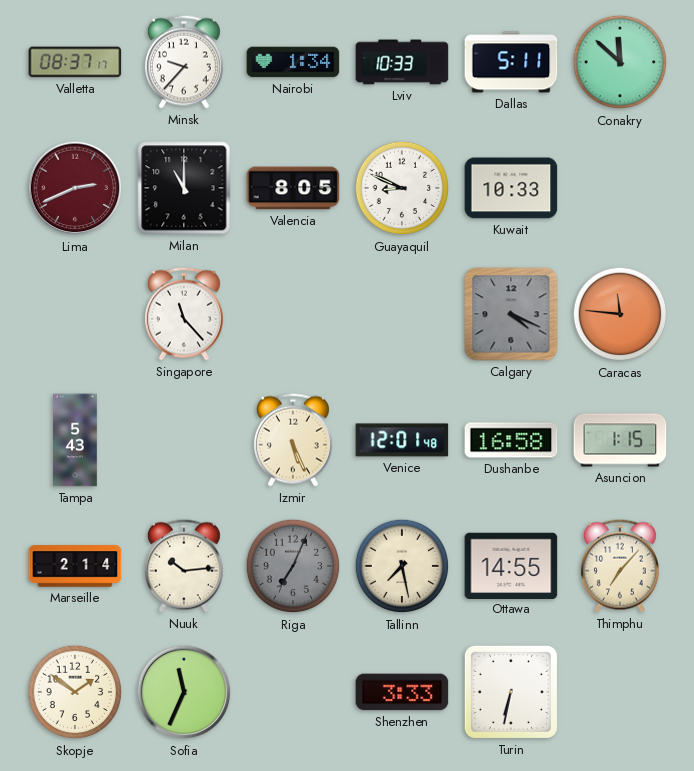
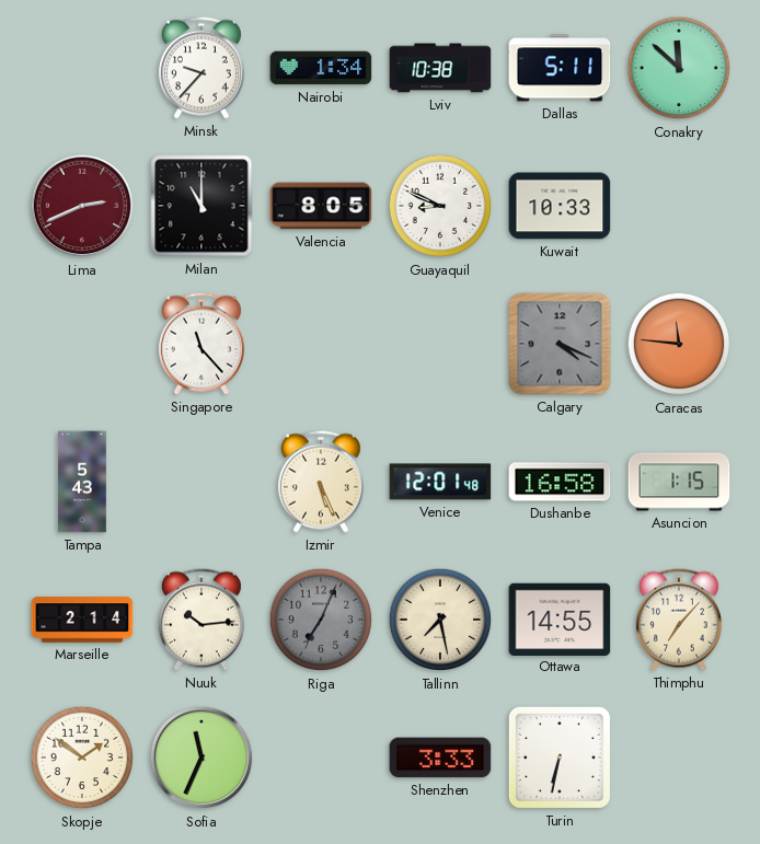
Valletta: 08:37 -> none (75, 62)
Lviv: 10:33 -> 10:38 (440, 68)
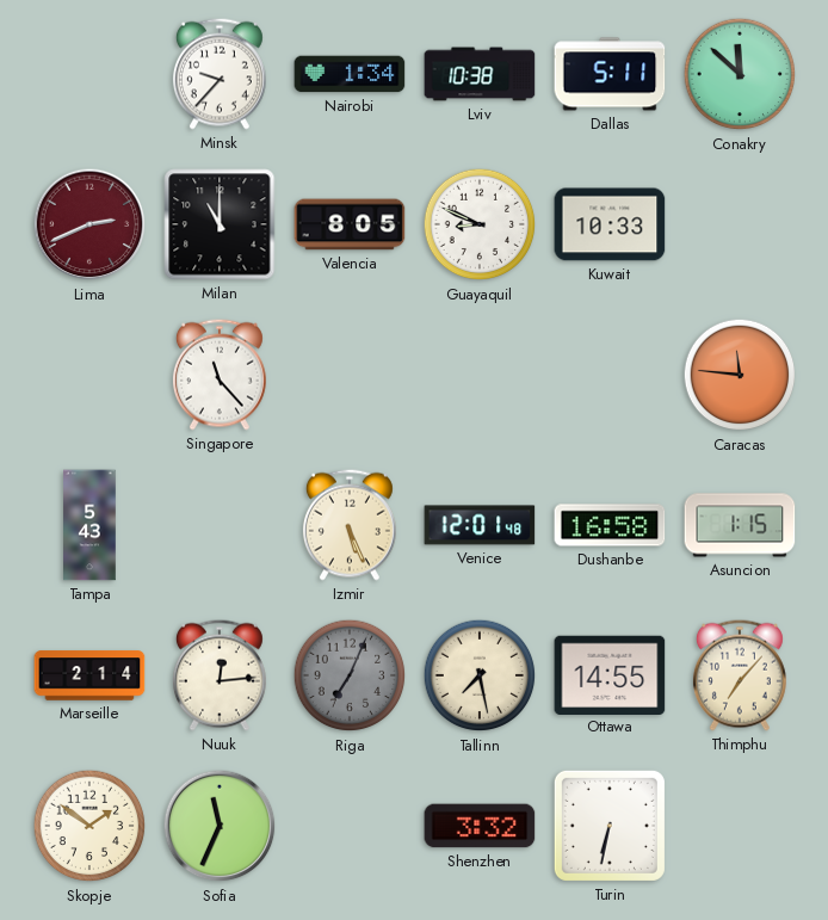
Calgary: 4:19 -> none (560, 344)
Nuuk: 10:14 -> 12:14 (220, 675)
Shenzhen: 3:33 -> 3:32 (480, 826)
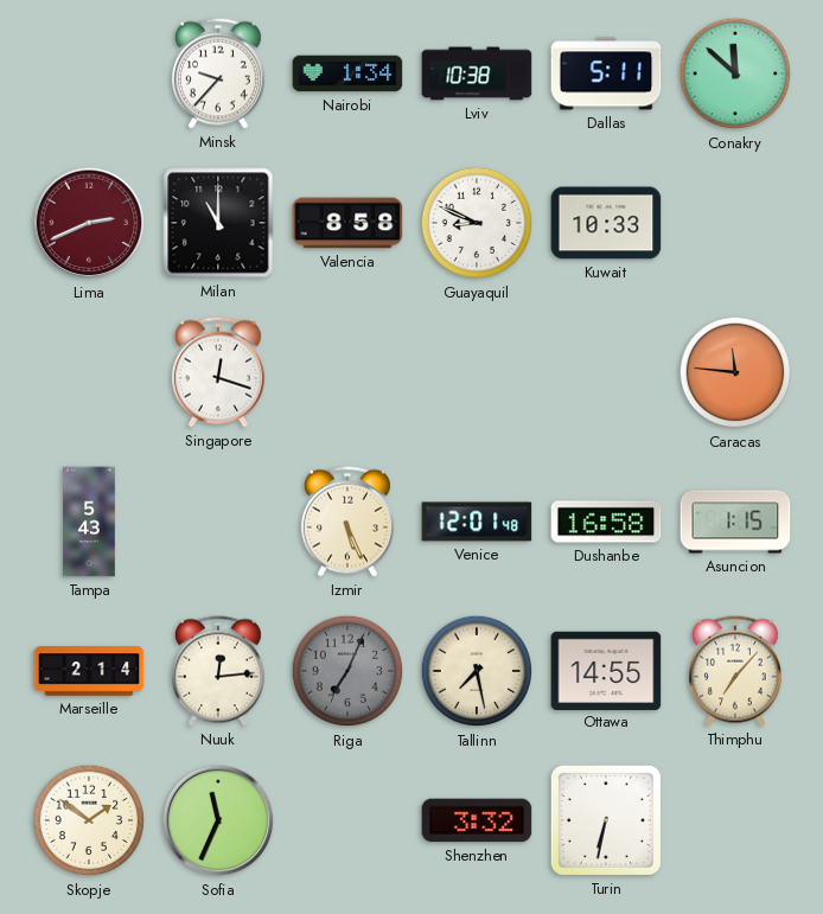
Valencia: 8:05 -> 8:58 (347, 223)
Singapore: 11:23 -> 12:18 (218, 372)
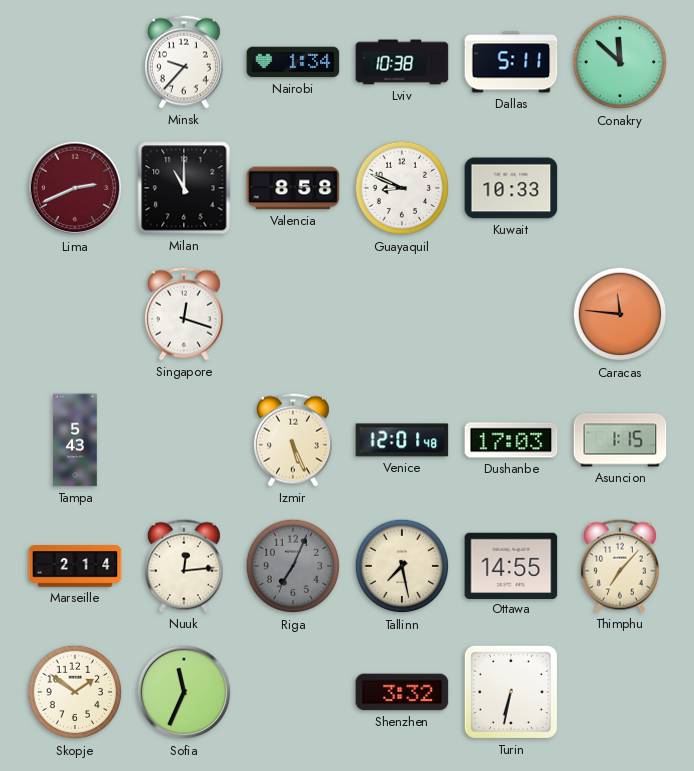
Dushanbe: 16:58 -> 17:03 (511, 440)
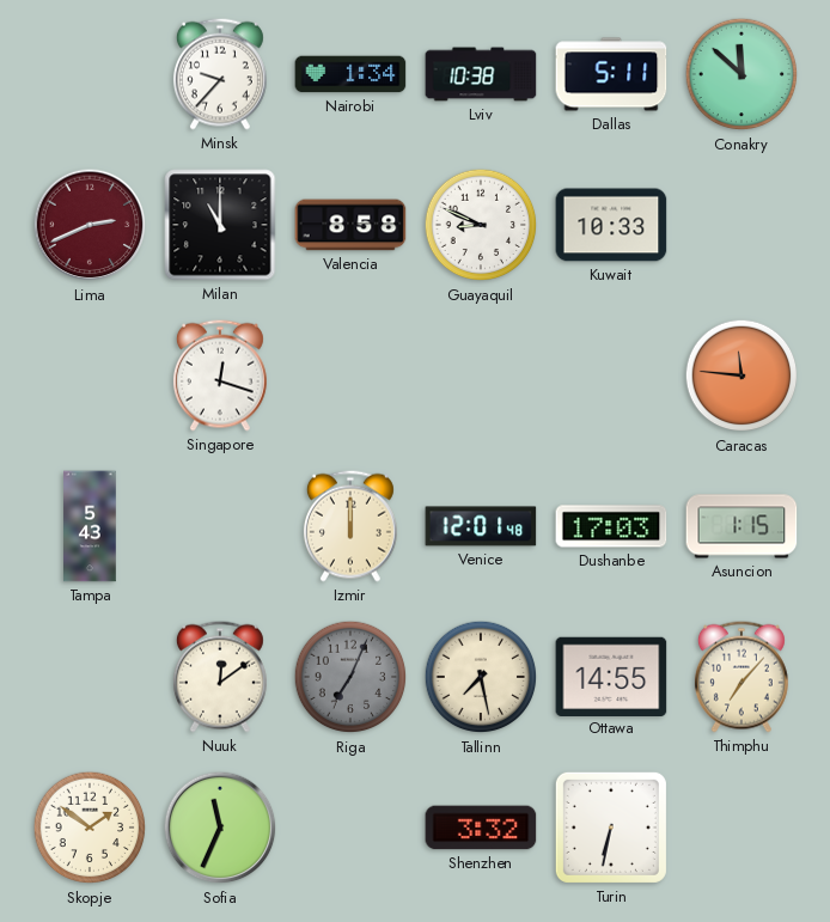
Izmir: 5:26 -> 12:00 (350, 526)
Marseille: 2:14 -> none (75, 566)
Nuuk: 12:14 -> 12:09 (220, 677)
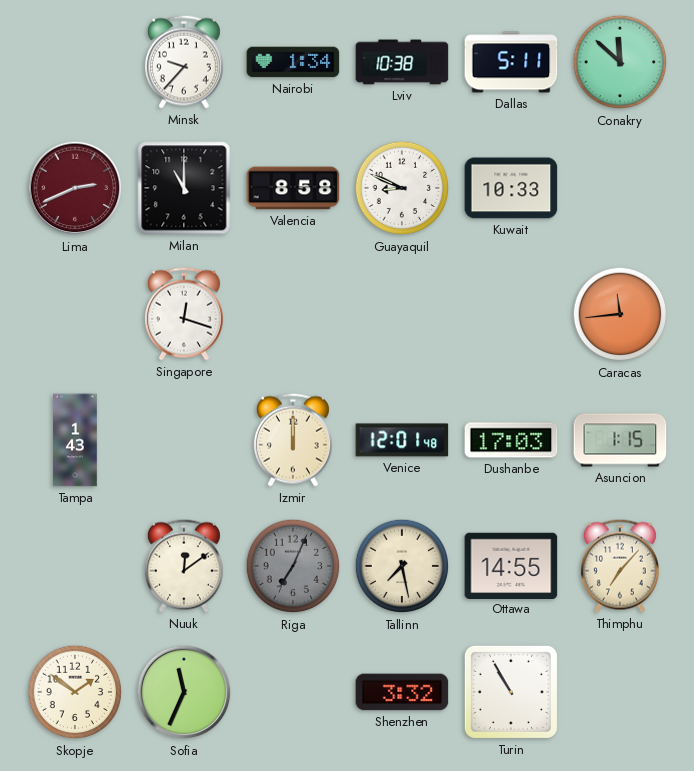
Caracas: 11:46 -> 11:44 (620, 314)
Tampa: 5:43 -> 1:43 (75, 440)
Turin: 6:32 -> 10:55 (511, 692)
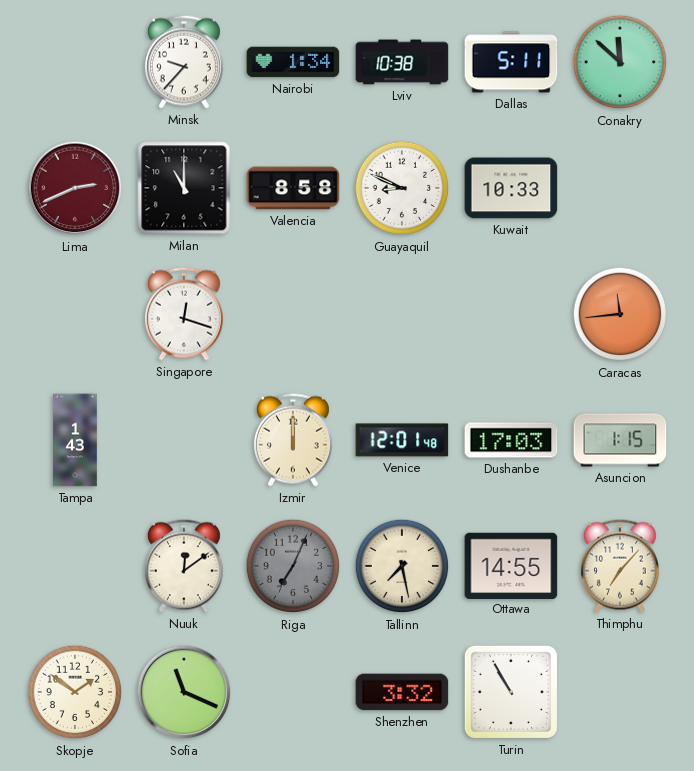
Sofia: 11:34 -> 11:19 (184, 692)
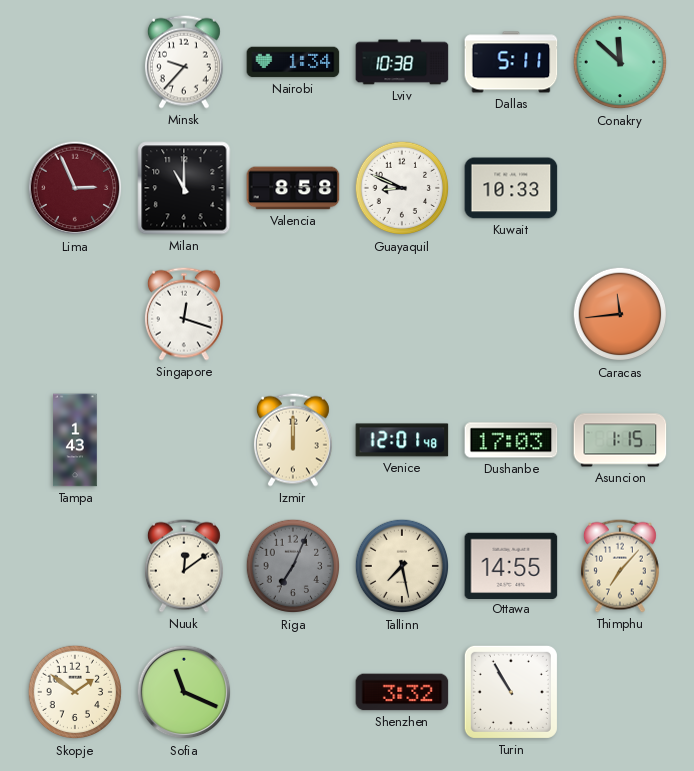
Lima: 2:41 -> 2:56 (75, 188)
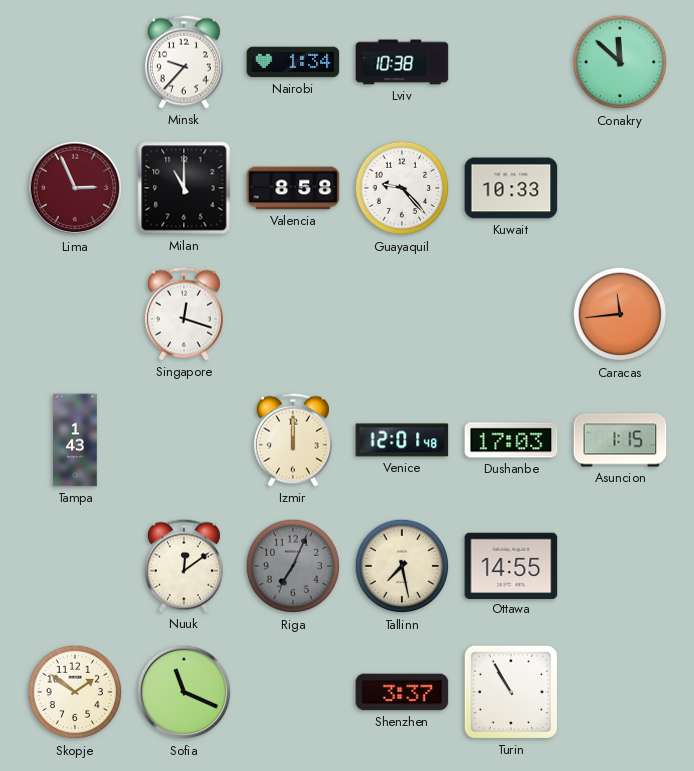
Dallas: 5:11 -> none (511, 62)
Guayaquil: 8:49 -> 9:23 (402, 188)
Thimphu: 7:07 -> none (620, 566)
Shenzhen: 3:32 -> 3:37 (402, 692)
